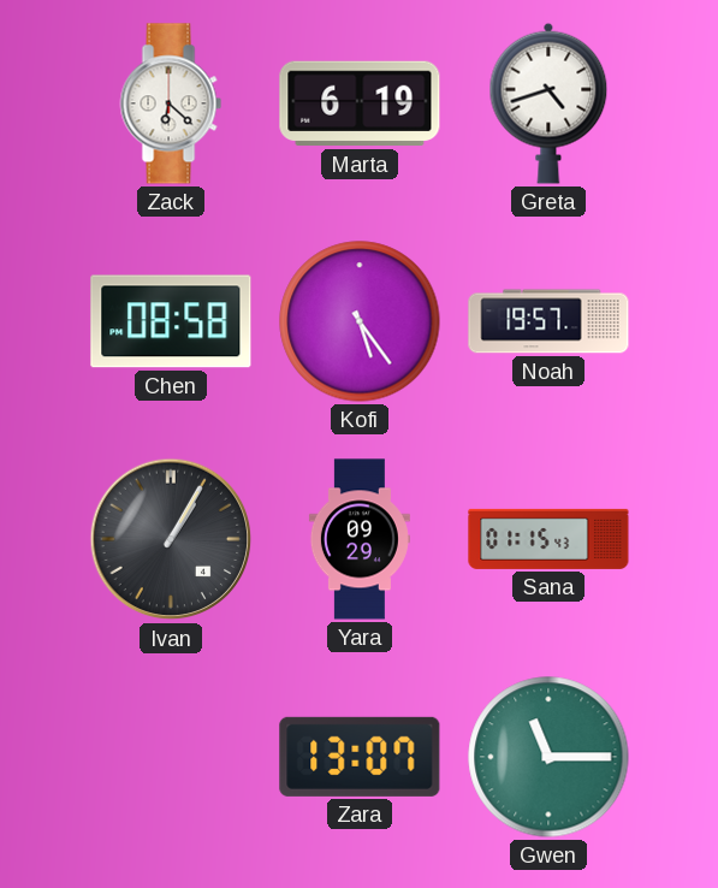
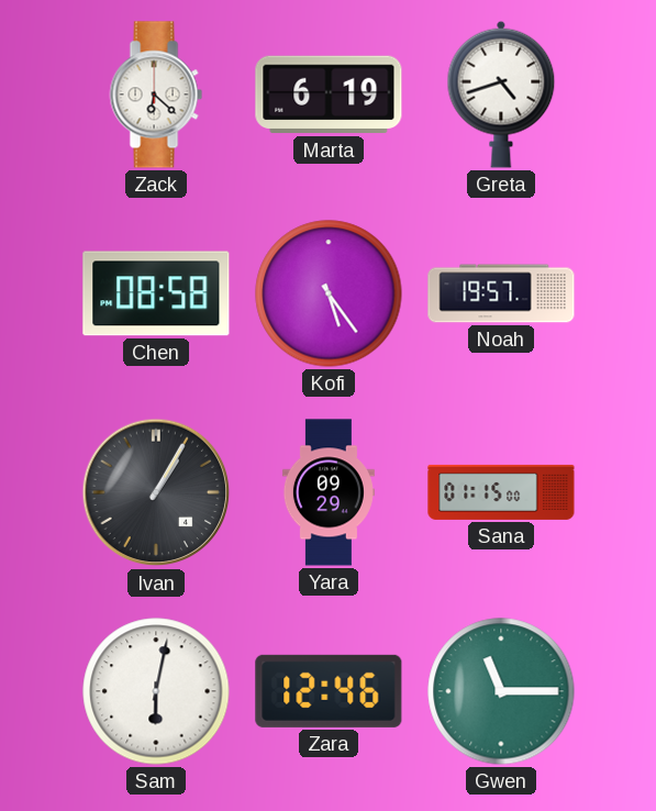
Sana: 01:15:43 -> 01:15:00 (501, 492)
Sam: none -> 6:02 (156, 691)
Zara: 13:07 -> 12:46 (329, 691)
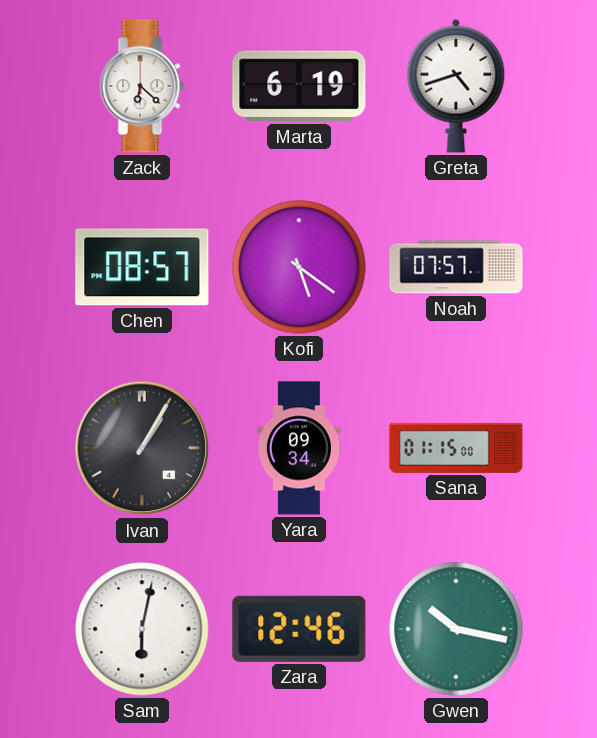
Chen: 08:58 -> 08:57 (142, 267)
Kofi: 5:24 -> 5:21 (299, 267)
Noah: 19:57 -> 07:57 (456, 267)
Yara: 09:29 -> 09:34 (299, 448)
Gwen: 11:15 -> 10:17 (456, 629)
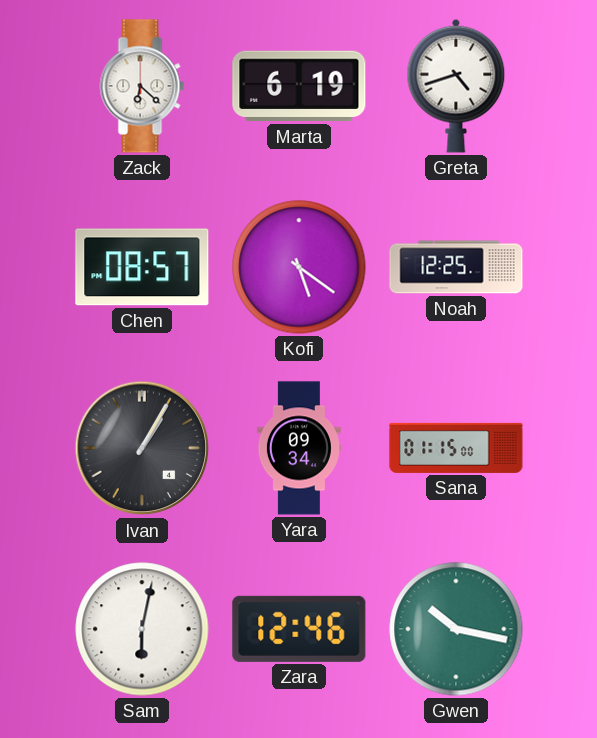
Noah: 07:57 -> 12:25 (456, 267)
